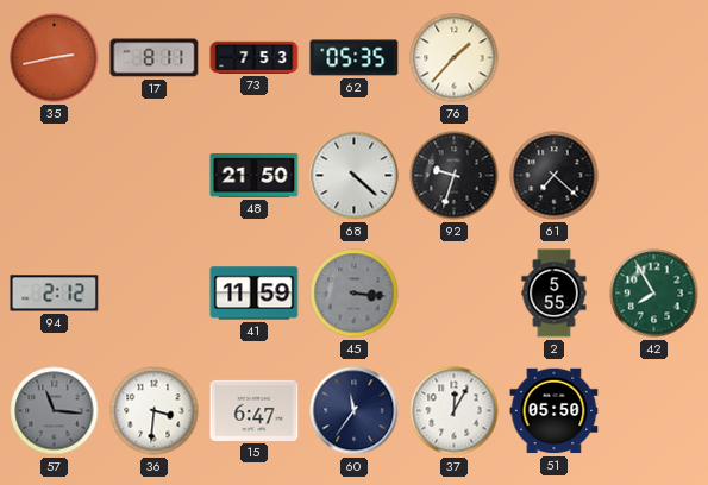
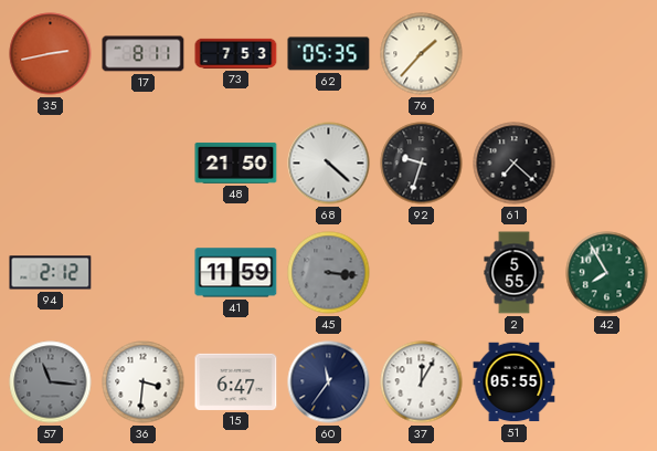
51: 05:50 -> 05:55 (515, 382)
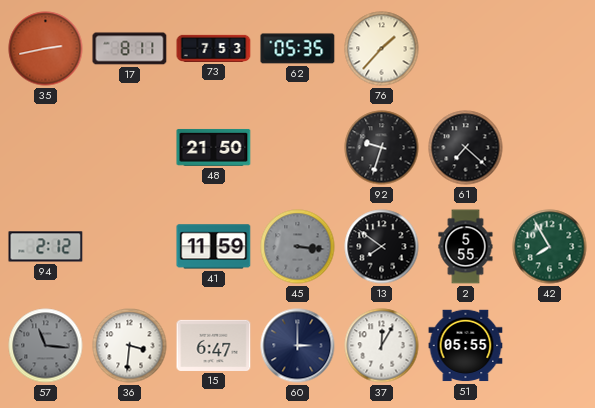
68: 4:22 -> none (329, 164)
13: none -> 7:51 (382, 247)
60: 11:36 -> 3:00 (298, 346)
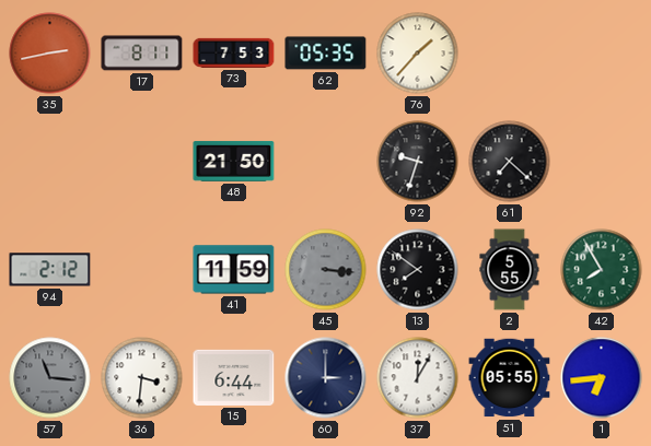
15: 6:47 -> 6:44 (234, 377)
1: none -> 6:44 (602, 378)
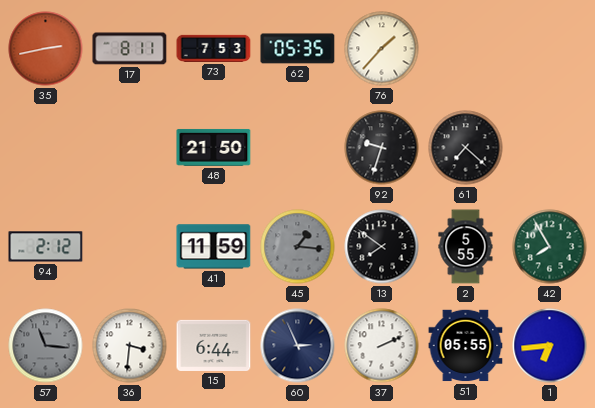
45: 3:16 -> 1:16 (298, 247)
60: 3:00 -> 2:56 (298, 346)
37: 12:05 -> 2:11 (382, 346)
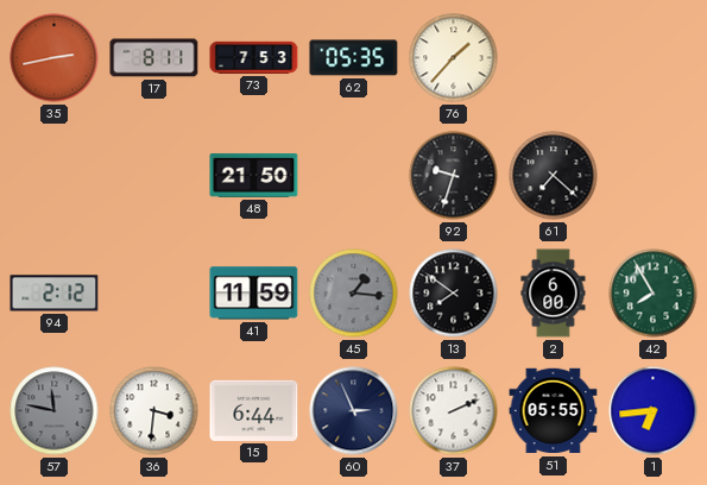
2: 5:55 -> 6:00 (554, 294)
57: 11:16 -> 11:47 (55, 411)
